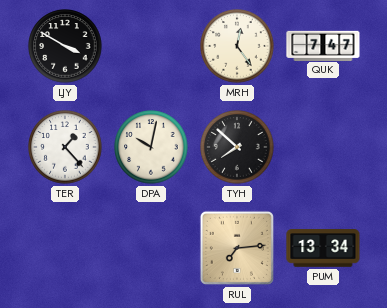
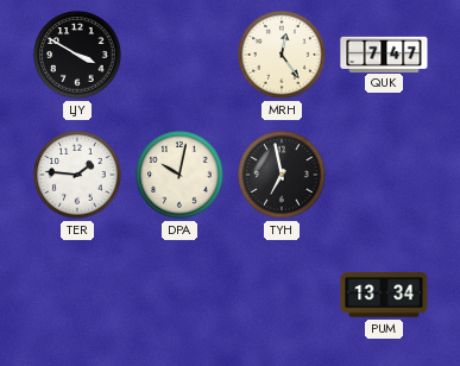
TER: 1:23 -> 1:46 (77, 175)
TYH: 7:52 -> 6:58 (282, 175)
RUL: 7:14 -> none (237, 248)
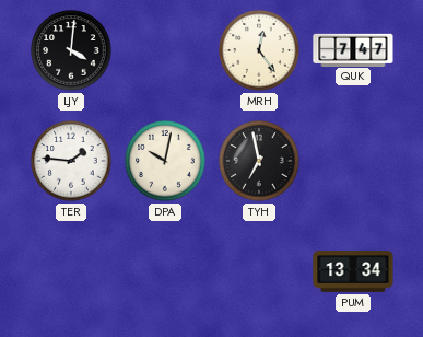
LJY: 3:50 -> 4:01 (71, 50)
